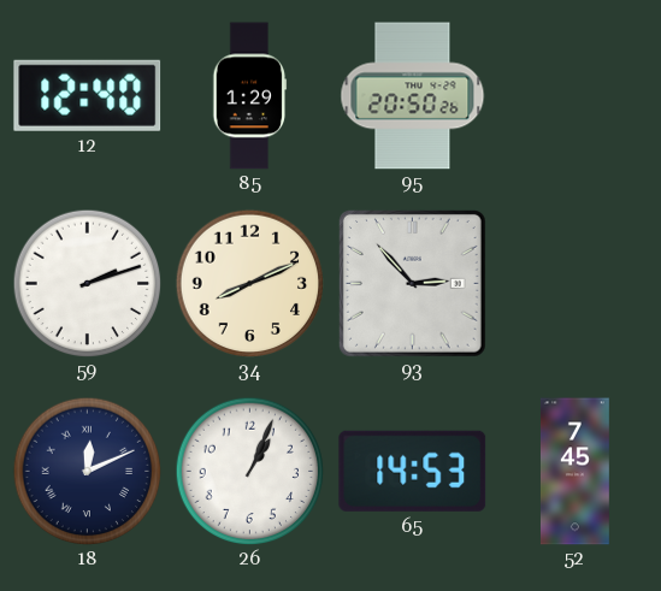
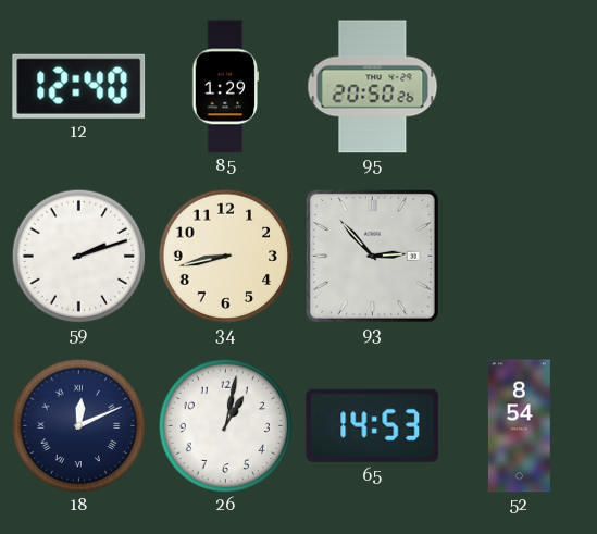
34: 8:11 -> 8:43 (225, 256)
26: 1:04 -> 1:02 (225, 425)
52: 7:45 -> 8:54 (519, 426)
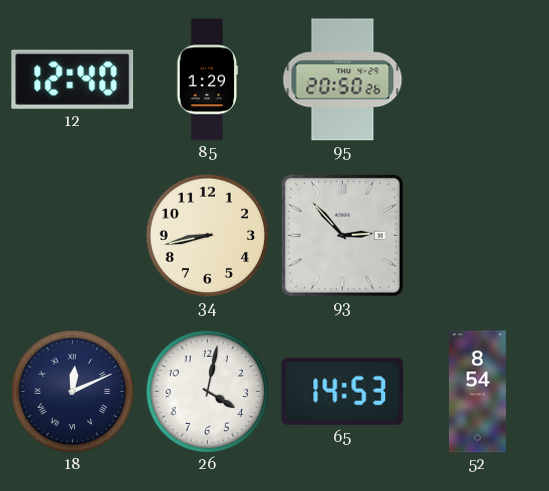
59: 2:12 -> none (78, 256)
26: 1:02 -> 4:02 (207, 391)
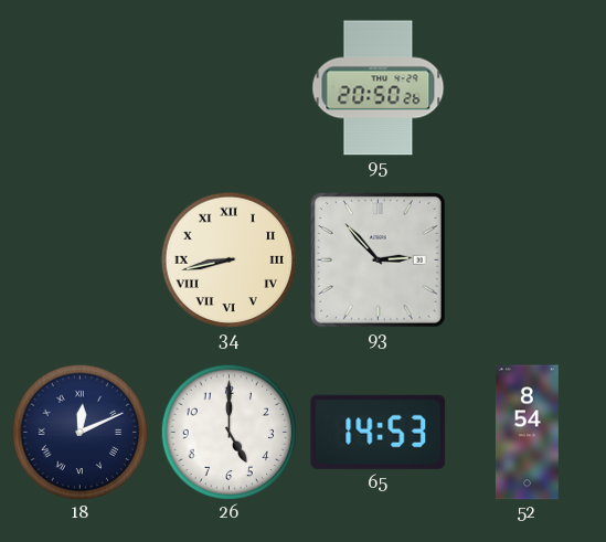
12: 12:40 -> none (73, 79)
85: 1:29 -> none (208, 80)
34 numerals: Arabic -> Roman (228, 259)
26: 4:02 -> 5:00 (228, 432)
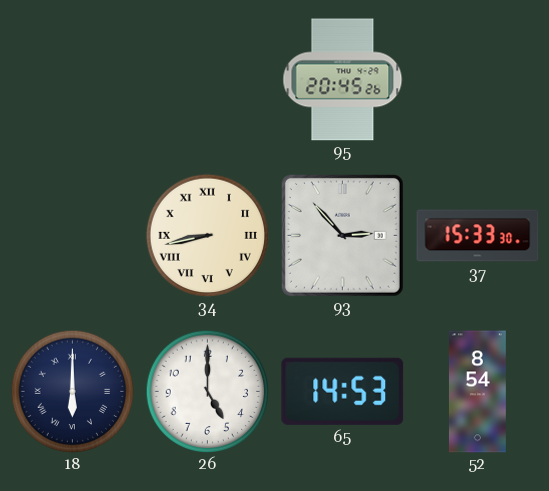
95: 20:50 -> 20:45 (343, 80)
37: none -> 15:33 (478, 236)
18: 12:11 -> 6:00 (72, 391)
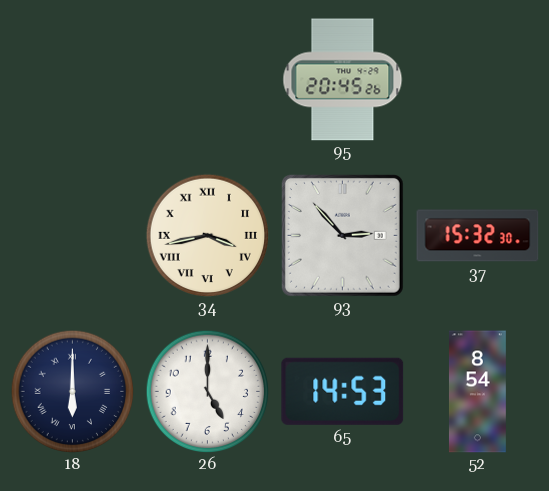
34: 8:43 -> 3:43 (207, 235)
37: 15:33 -> 15:32 (478, 236)
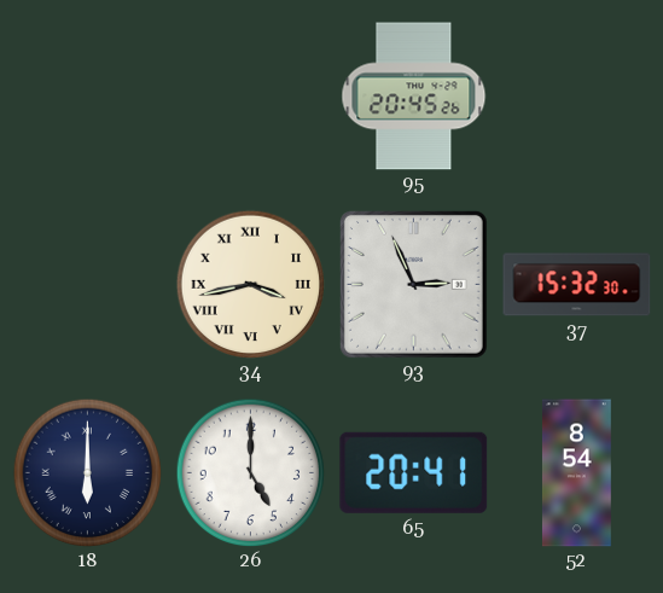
93: 2:53 -> 2:56 (413, 284)
65: 14:53 -> 20:41 (414, 472)
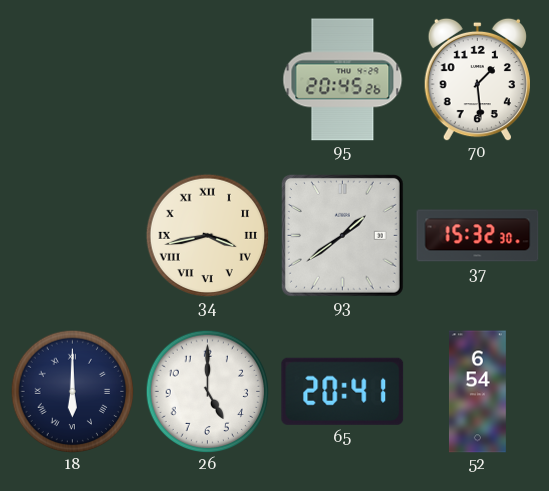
70: none -> 1:29 (477, 79)
93: 2:56 -> 1:39 (342, 235)
52: 8:54 -> 6:54 (477, 392)
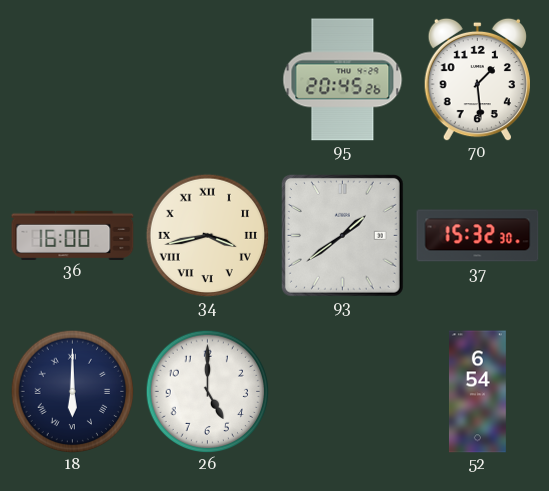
36: none -> 16:00 (73, 235)
65: 20:41 -> none (343, 391)
